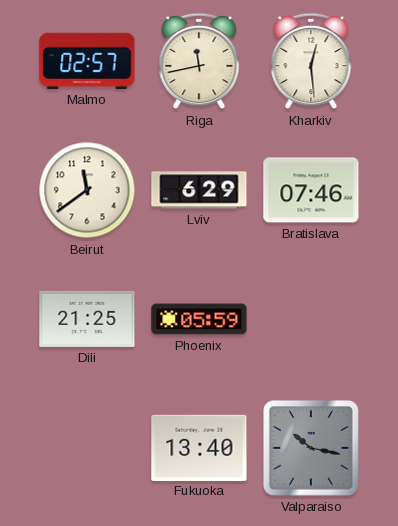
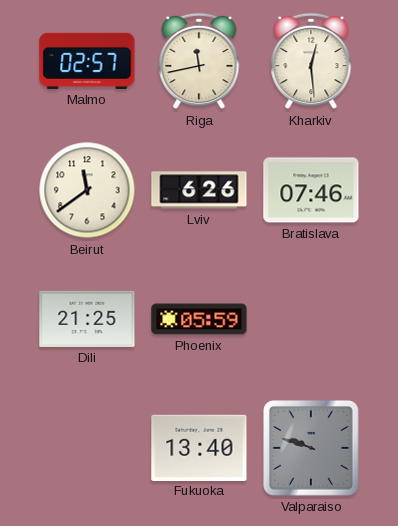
Lviv: 6:29 -> 6:26 (199, 190)
Valparaiso: 10:17 -> 9:48 (311, 448)
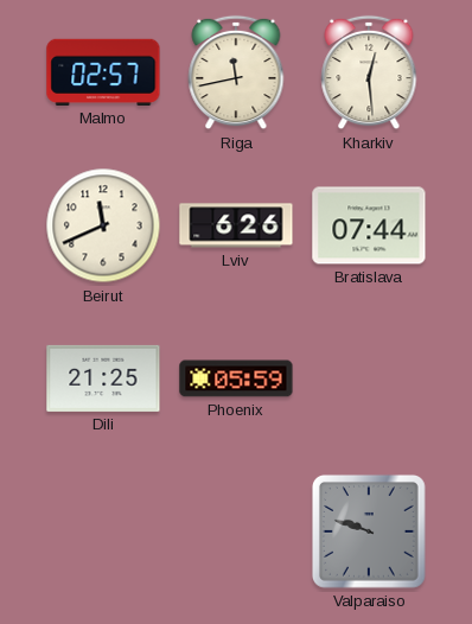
Beirut: 11:39 -> 11:41 (103, 225)
Bratislava: 07:46 -> 07:44 (369, 225)
Fukuoka: 13:40 -> none (199, 447)
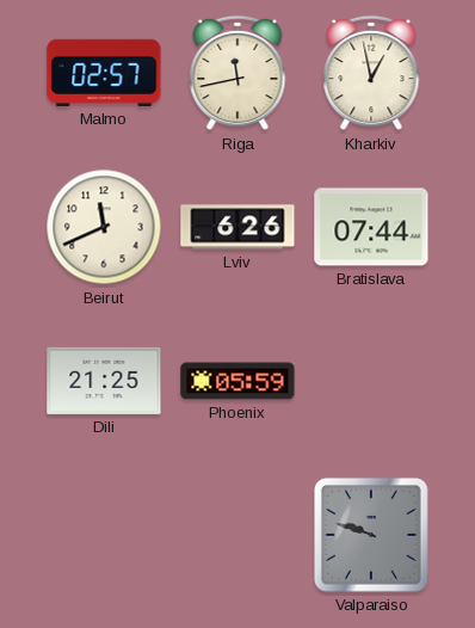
Kharkiv: 12:29 -> 12:58 (371, 73)
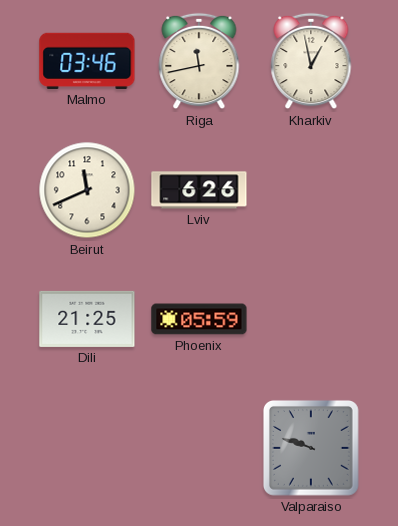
Malmo: 02:57 -> 03:46 (87, 61)
Bratislava: 07:44 -> none (371, 227)
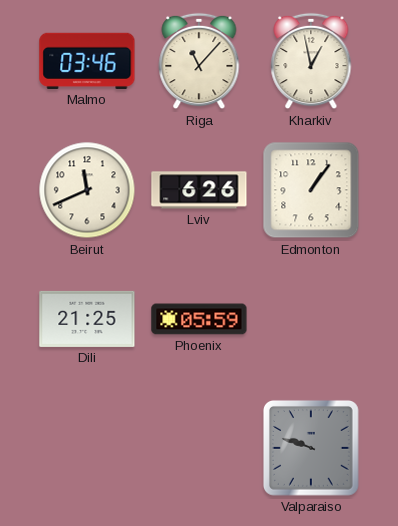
Riga: 11:43 -> 11:07 (199, 61)
Edmonton: none -> 1:06 (311, 190)
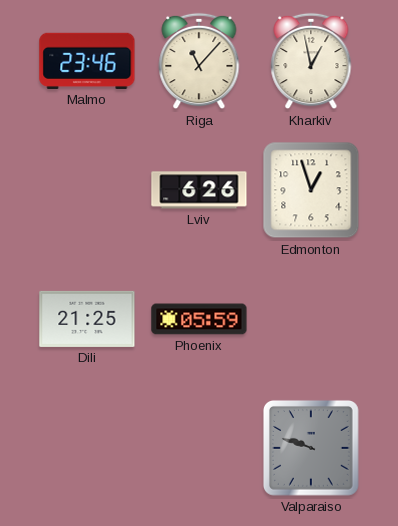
Malmo: 03:46 -> 23:46 (87, 61)
Beirut: 11:41 -> none (87, 190)
Edmonton: 1:06 -> 12:57 (311, 190)
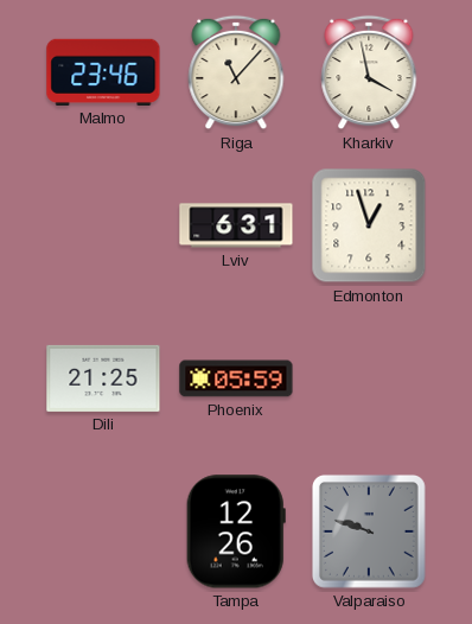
Kharkiv: 12:58 -> 3:58 (369, 72)
Lviv: 6:26 -> 6:31 (236, 225)
Tampa: none -> 12:26 (236, 531)
